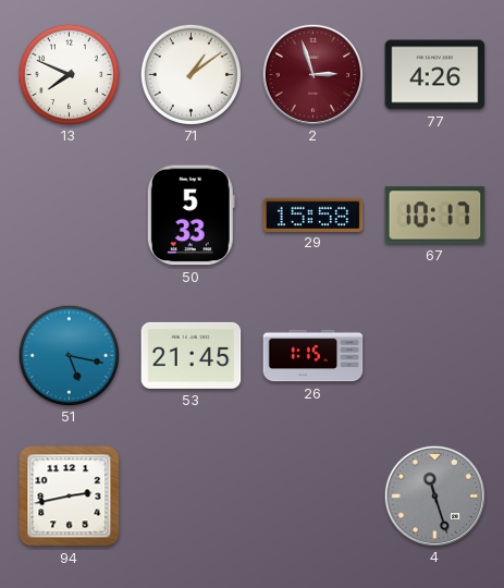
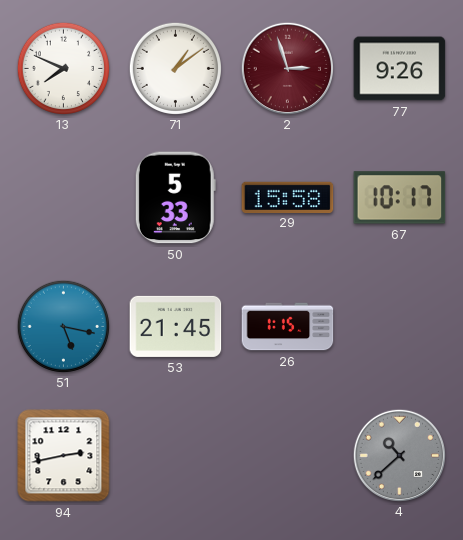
77: 4:26 -> 9:26 (400, 69)
4: 11:27 -> 10:38 (399, 455)
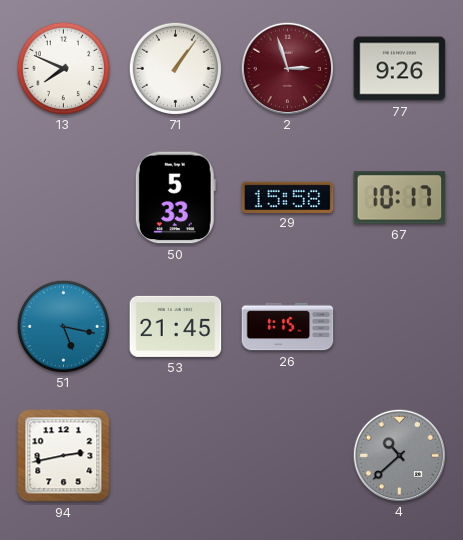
71: 1:09 -> 1:06 (175, 68)
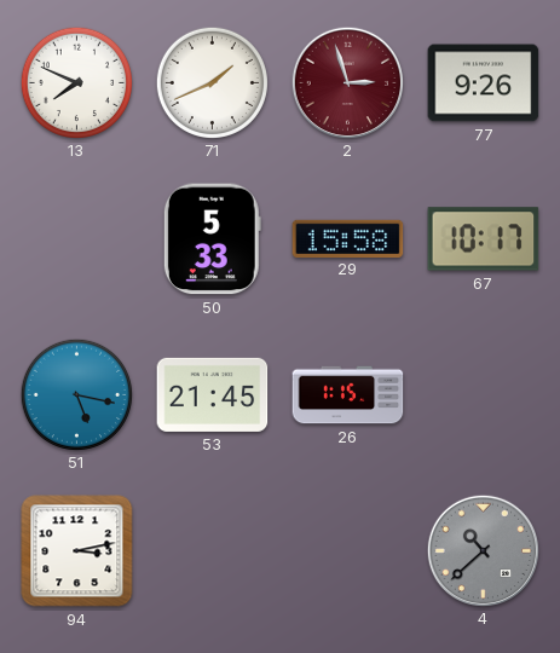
71: 1:06 -> 1:41 (212, 82)
94: 2:43 -> 3:13 (77, 551)
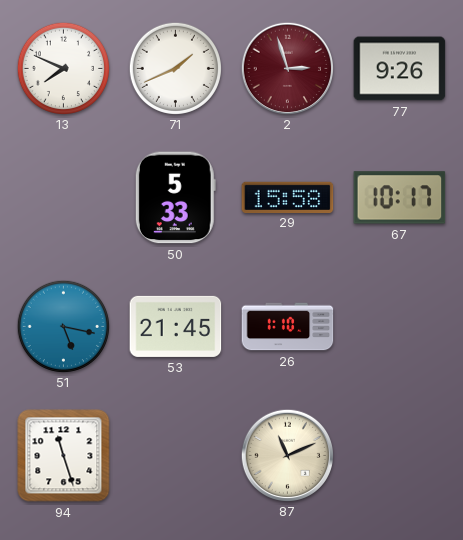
26: 1:15 -> 1:10 (288, 327)
94: 3:13 -> 11:27 (64, 456)
87: none -> 11:11 (287, 455)
4: 10:38 -> none (483, 550)
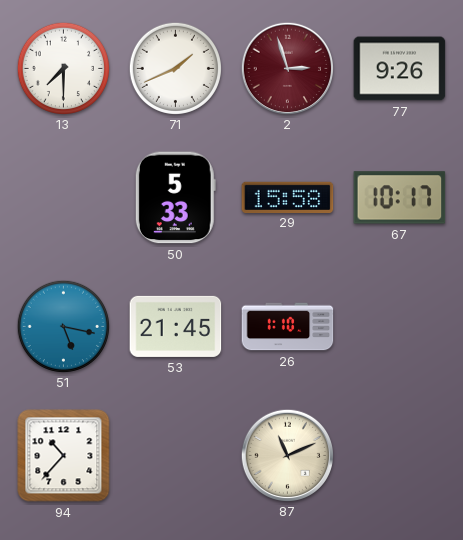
13: 7:49 -> 7:30 (63, 68)
94: 11:27 -> 10:37 (64, 456)
